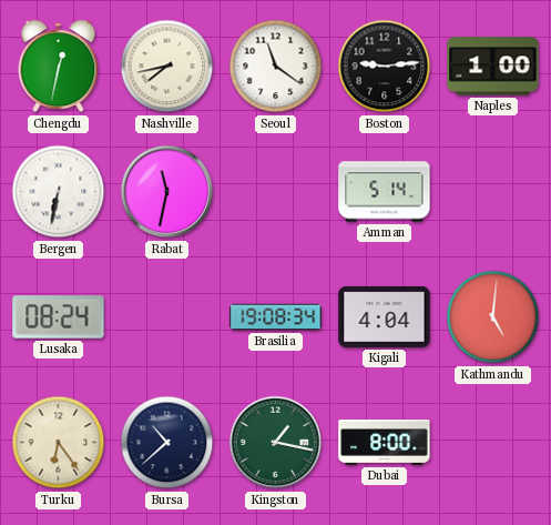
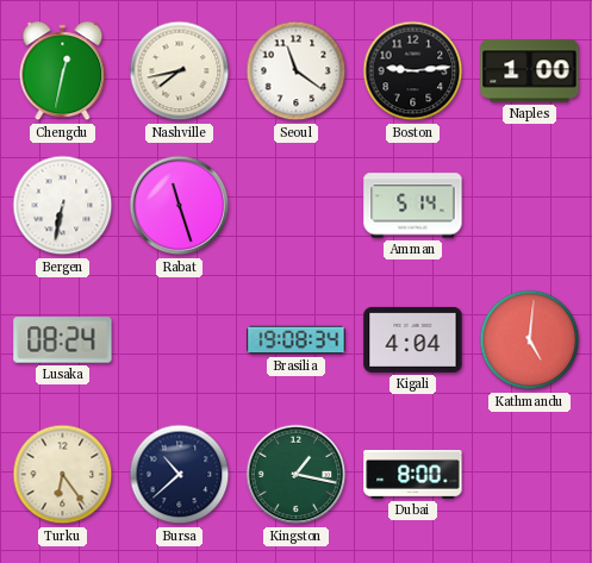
Rabat: 11:32 -> 11:27 (180, 206)
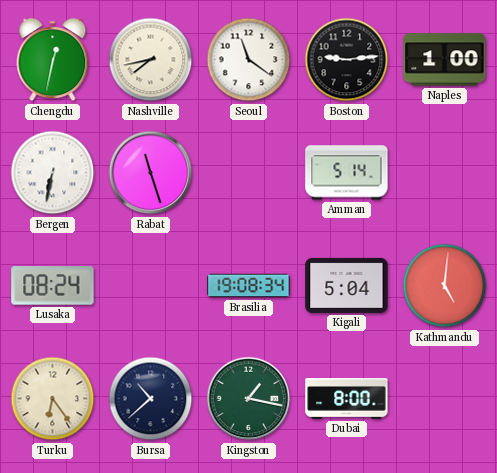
Kigali: 4:04 -> 5:04 (347, 285)
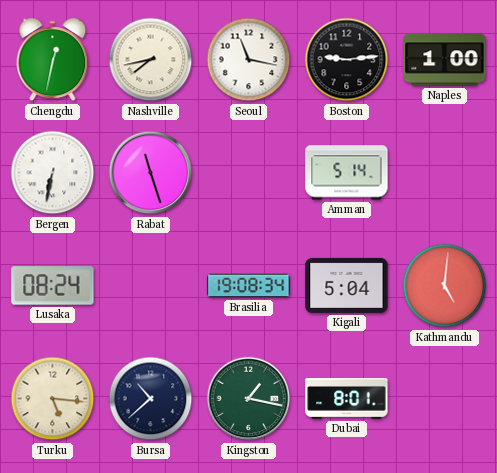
Seoul: 11:21 -> 11:17 (249, 60)
Turku: 6:24 -> 5:16 (53, 399)
Dubai: 8:00 -> 8:01 (347, 399)
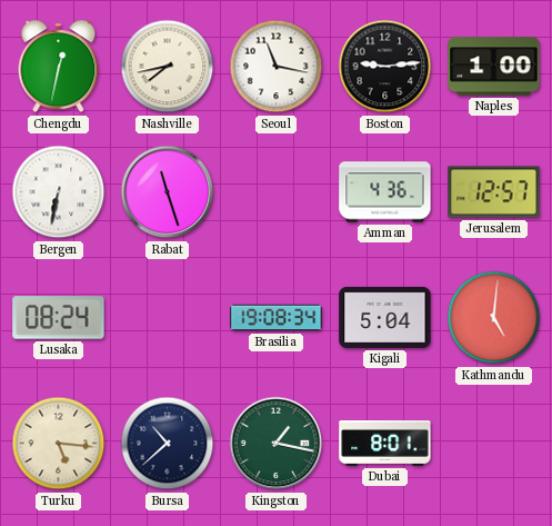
Amman: 5:14 -> 4:36 (385, 192)
Jerusalem: none -> 12:57 (494, 192)
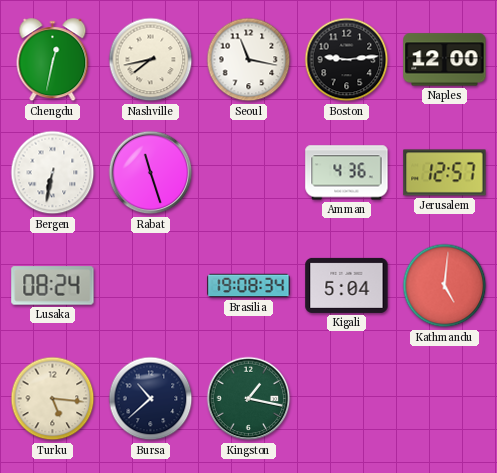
Naples: 1:00 -> 12:00 (445, 60)
Dubai: 8:01 -> none (385, 444)
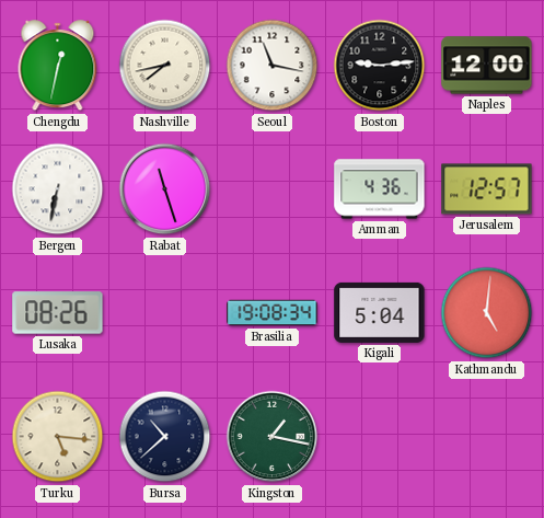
Lusaka: 08:24 -> 08:26 (58, 313)
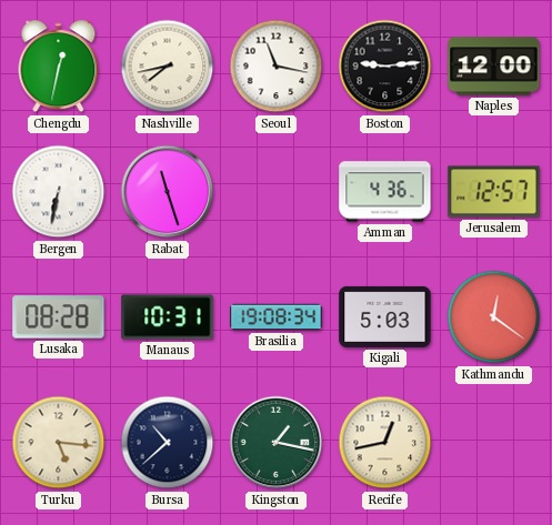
Lusaka: 08:26 -> 08:28 (59, 317)
Manaus: none -> 10:31 (168, 317)
Kigali: 5:04 -> 5:03 (385, 316)
Kathmandu: 5:01 -> 12:21 (494, 317)
Recife: none -> 12:43 (385, 443)
